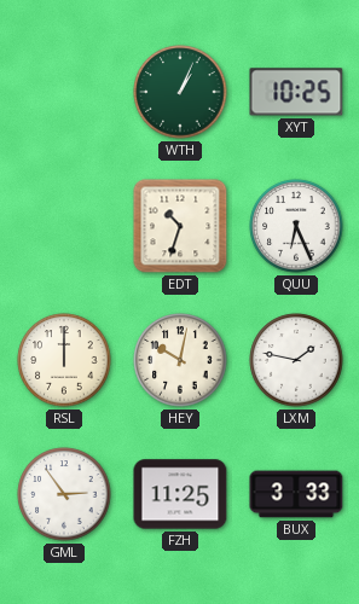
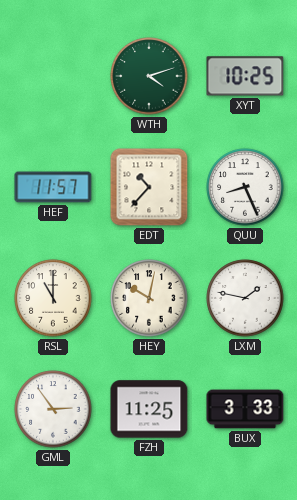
WTH: 1:04 -> 4:12 (149, 76)
HEF: none -> 11:57 (53, 187)
EDT: 10:33 -> 10:37 (149, 187)
QUU: 6:26 -> 8:26 (245, 187)
RSL: 12:00 -> 11:00 (53, 298)
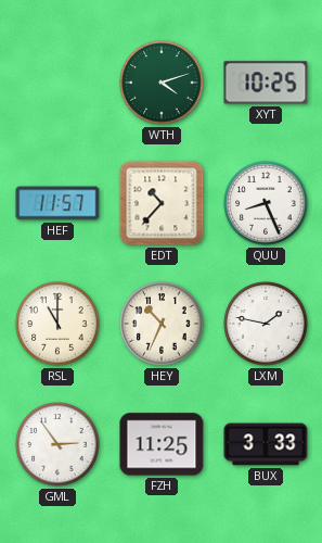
HEY: 10:02 -> 10:34 (162, 324)
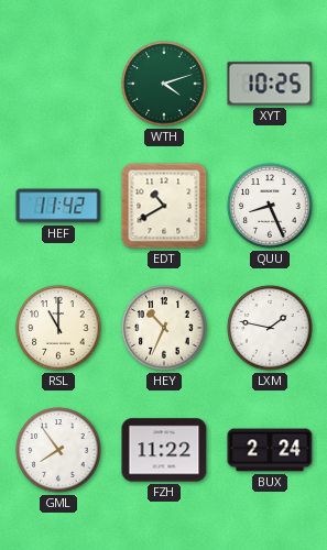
HEF: 11:57 -> 11:42 (58, 206)
EDT: 10:37 -> 10:40 (164, 206)
GML: 2:54 -> 7:54 (58, 450)
FZH: 11:25 -> 11:22 (164, 450)
BUX: 3:33 -> 2:24 (270, 450)
